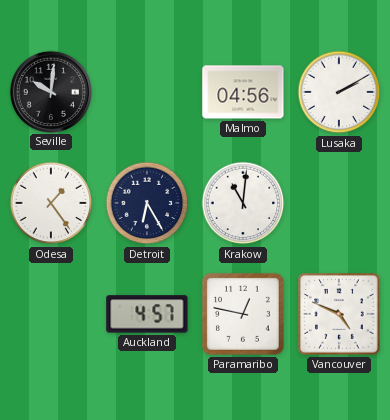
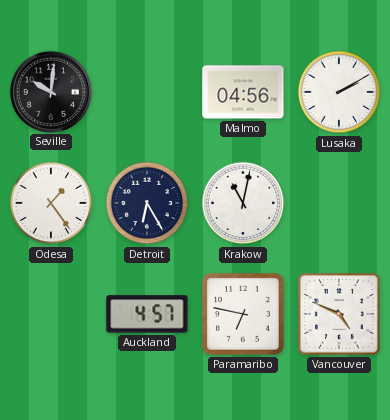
Krakow: 11:01 -> 11:02 (243, 203)
Paramaribo: 12:47 -> 6:47 (243, 314)
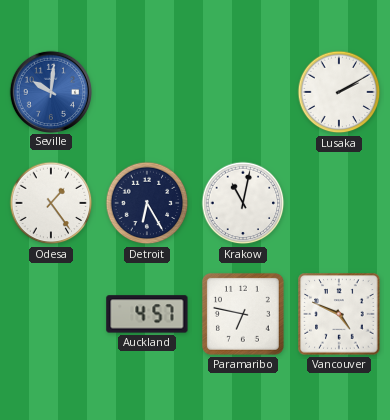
Seville dial: black -> blue (50, 91)
Malmo: 04:56 -> none (243, 92)
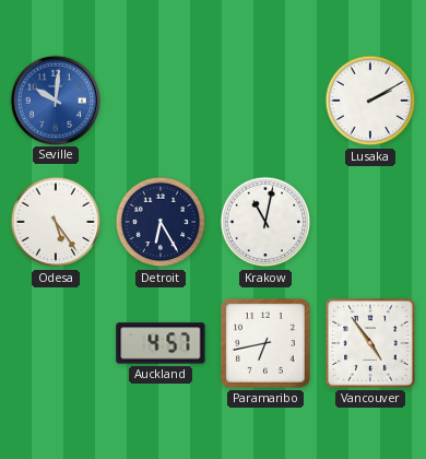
Odesa: 1:24 -> 5:24 (56, 222)
Paramaribo: 6:47 -> 6:43 (265, 343)
Vancouver: 4:49 -> 4:54 (370, 343)
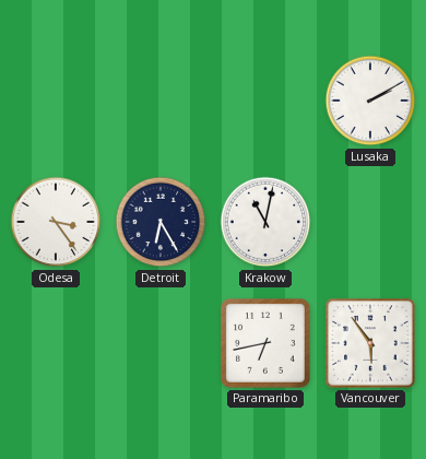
Seville: 10:01 -> none (55, 99)
Odesa: 5:24 -> 3:24 (56, 222)
Auckland: 4:57 -> none (161, 343)
Vancouver: 4:54 -> 5:54 (370, 343)
